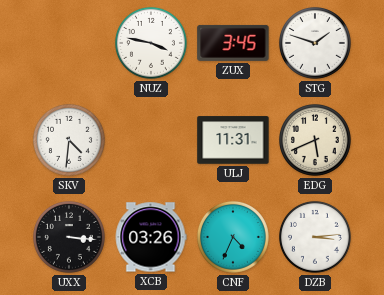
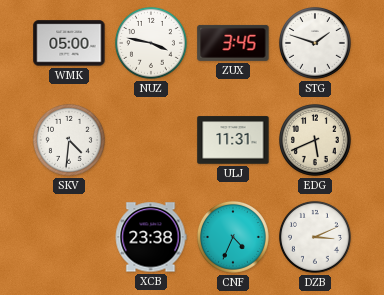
WMK: none -> 05:00 (69, 43)
UXX: 3:16 -> none (69, 237)
XCB: 03:26 -> 23:38 (151, 237)
DZB: 3:14 -> 3:11 (315, 237)
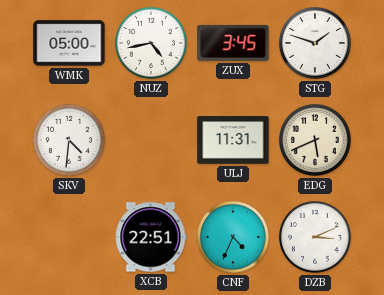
NUZ: 3:47 -> 4:43 (151, 43)
XCB: 23:38 -> 22:51 (151, 237)
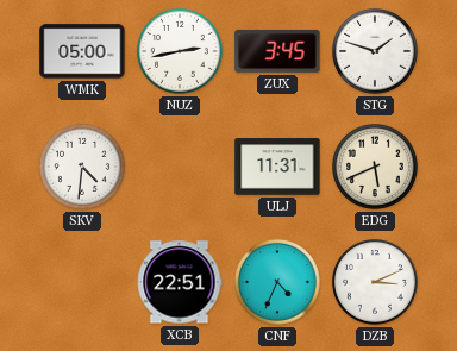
NUZ: 4:43 -> 2:43 (180, 51)
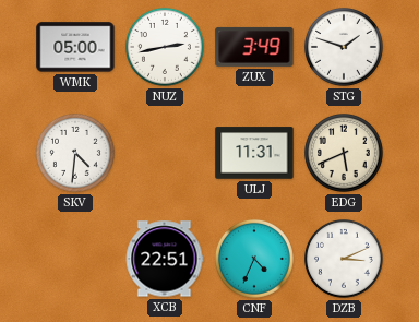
ZUX: 3:45 -> 3:49 (254, 47)
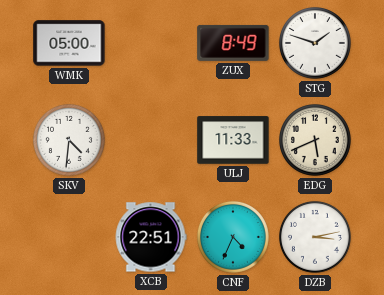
NUZ: 2:43 -> none (165, 47)
ZUX: 3:49 -> 8:49 (233, 43)
ULJ: 11:31 -> 11:33 (233, 140)
DZB: 3:11 -> 3:13 (315, 237)
